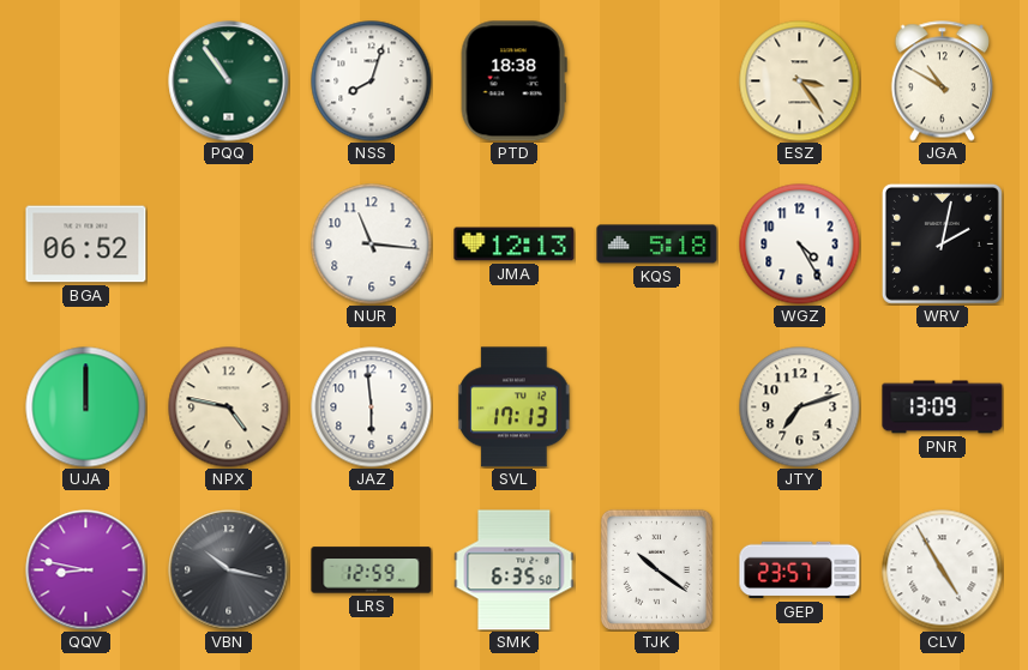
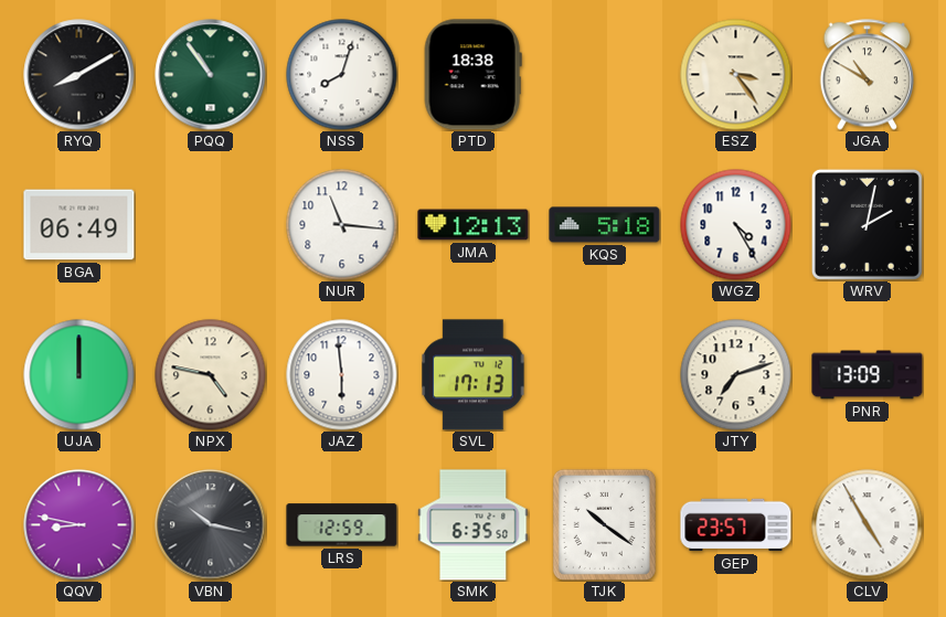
RYQ: none -> 8:10 (79, 75)
BGA: 06:52 -> 06:49 (79, 225)
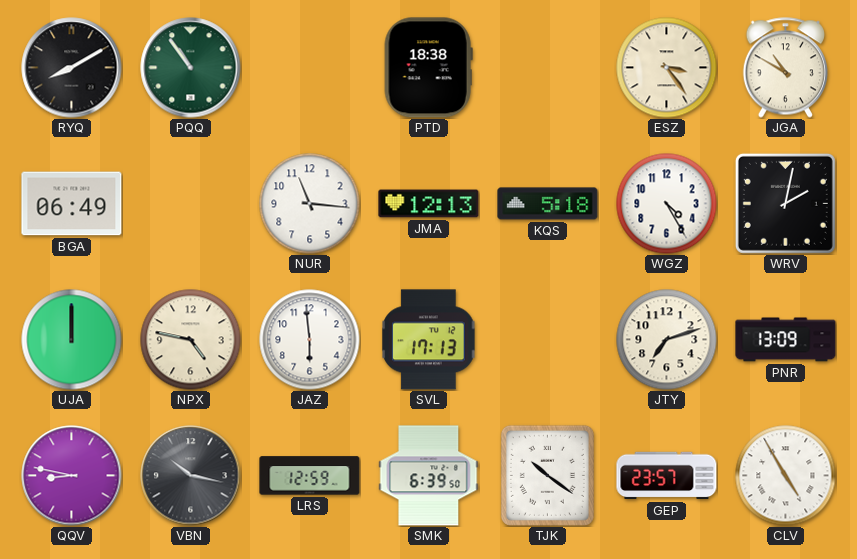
NSS: 8:03 -> none (342, 75)
SMK: 6:35 -> 6:39 (429, 476)
